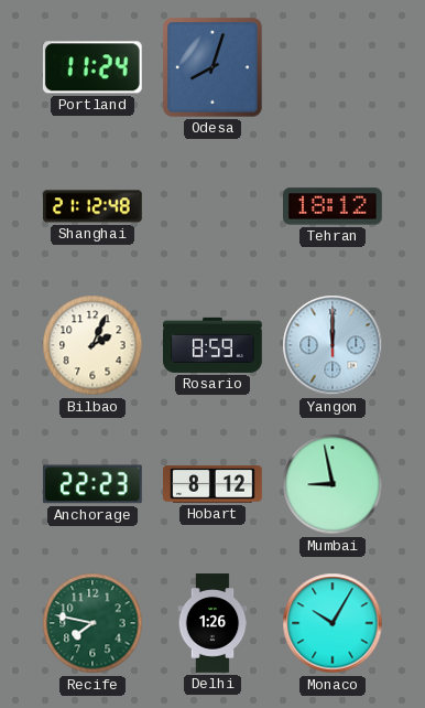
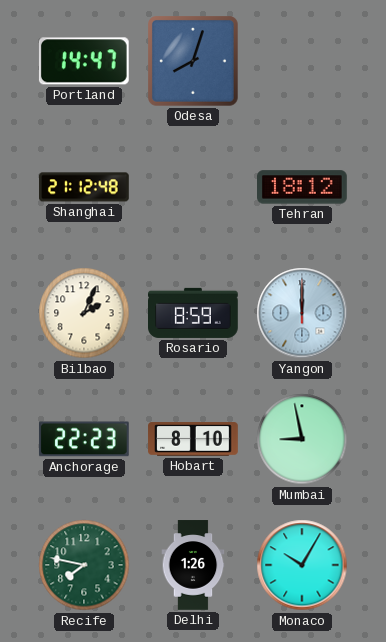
Portland: 11:24 -> 14:47 (84, 61)
Hobart: 8:12 -> 8:10 (193, 439)
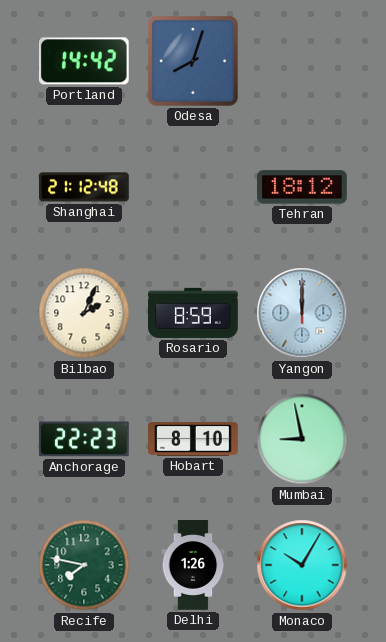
Portland: 14:47 -> 14:42 (84, 61)
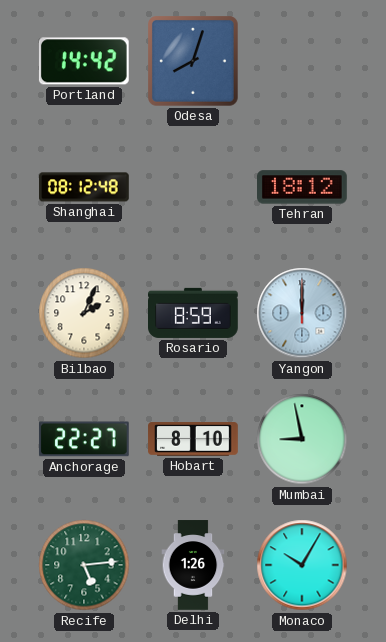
Shanghai: 21:12 -> 08:12 (85, 187)
Anchorage: 22:23 -> 22:27 (84, 439)
Recife: 7:47 -> 5:14 (84, 565)
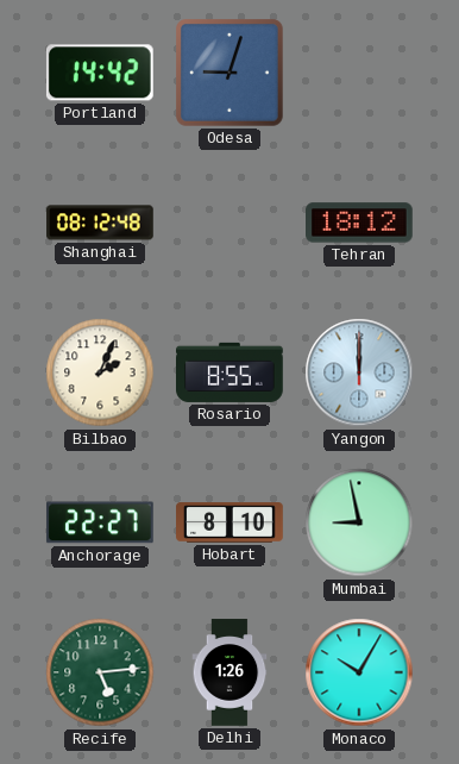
Odesa: 8:03 -> 9:03 (231, 74)
Rosario: 8:59 -> 8:55 (231, 372)
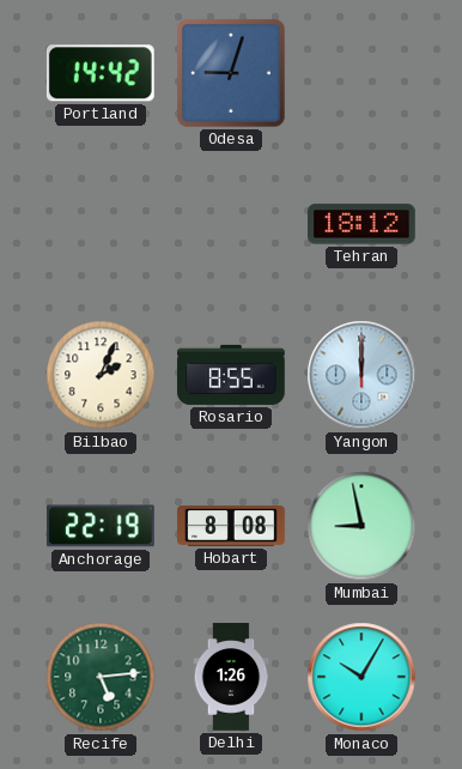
Shanghai: 08:12 -> none (101, 223)
Anchorage: 22:27 -> 22:19 (101, 526)
Hobart: 8:10 -> 8:08 (231, 526)
